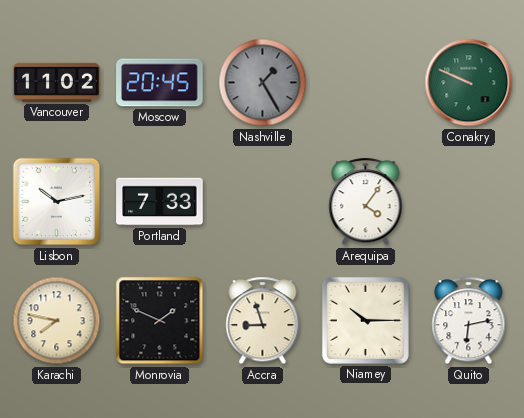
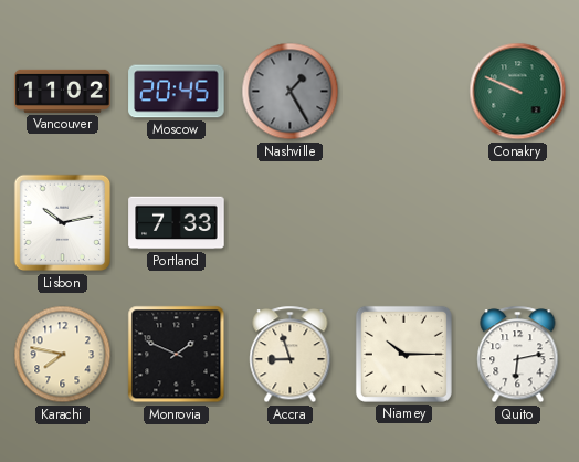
Arequipa: 4:06 -> none (366, 202)
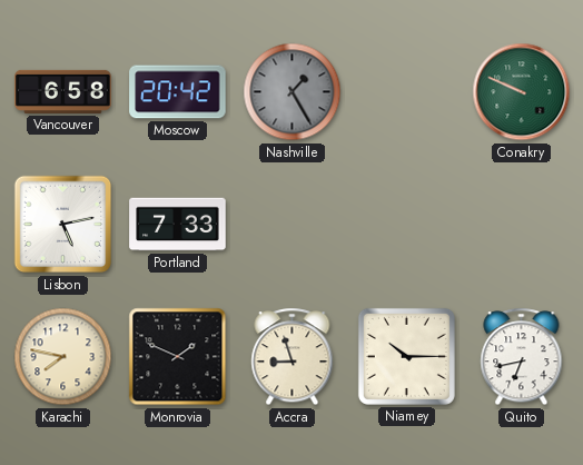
Vancouver: 11:02 -> 6:58 (63, 91)
Moscow: 20:45 -> 20:42 (178, 92)
Lisbon: 10:13 -> 5:13 (63, 225)
Quito: 6:13 -> 6:43 (522, 357)
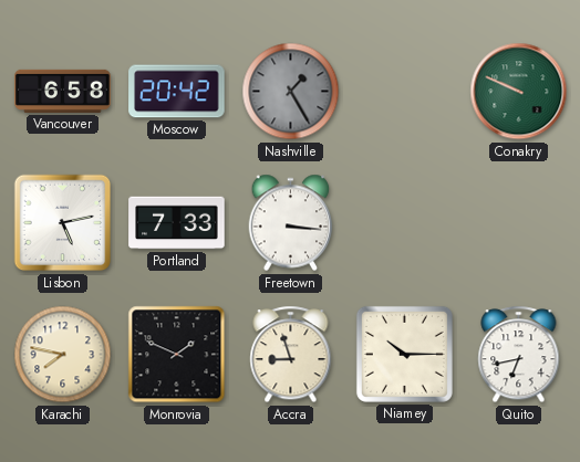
Freetown: none -> 3:16 (291, 223)
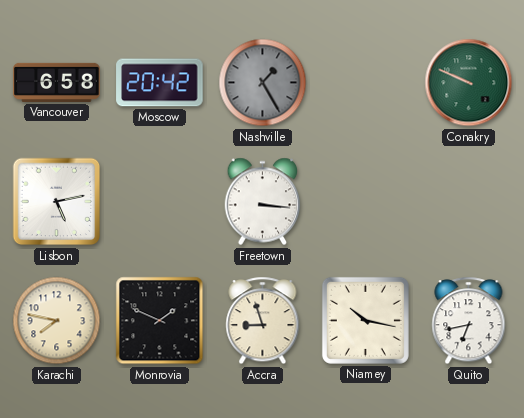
Portland: 7:33 -> none (177, 223)
Niamey: 10:15 -> 10:17 (365, 320)
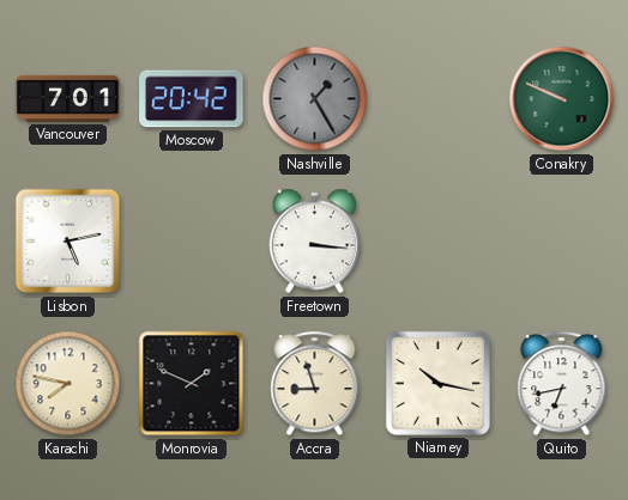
Vancouver: 6:58 -> 7:01 (68, 98)
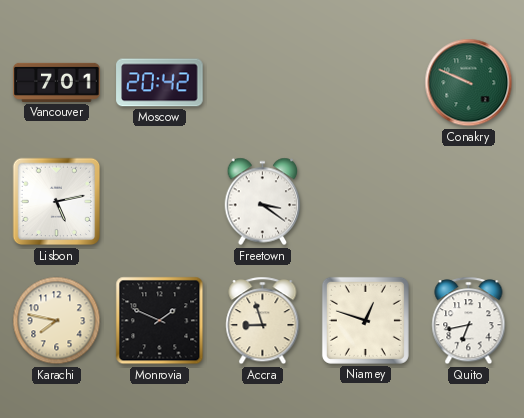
Nashville: 1:25 -> none (315, 99)
Freetown: 3:16 -> 3:21 (263, 202)
Niamey: 10:17 -> 12:48 (365, 320)
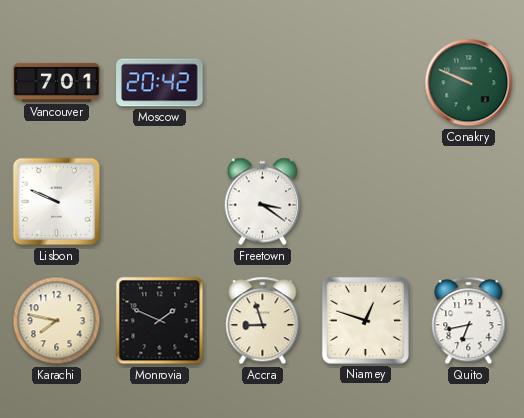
Lisbon: 5:13 -> 9:49 (57, 202)
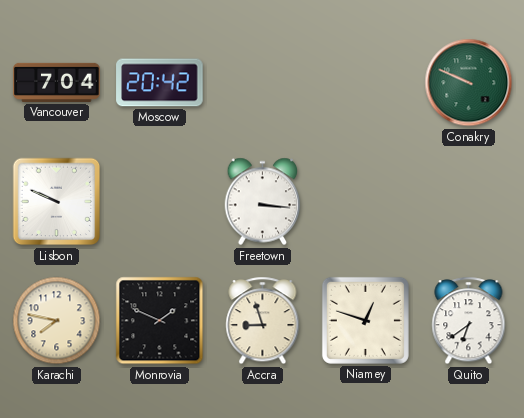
Vancouver: 7:01 -> 7:04 (57, 82)
Freetown: 3:21 -> 3:16 (263, 202)
Quito: 6:43 -> 6:39 (469, 321)
